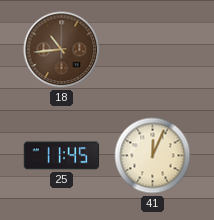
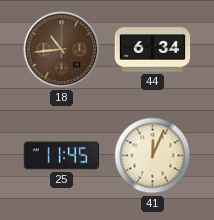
44: none -> 6:34 (153, 50)
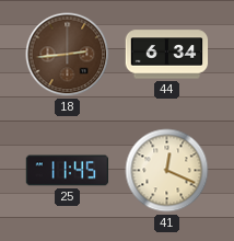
18: 10:44 -> 2:44 (68, 55)
41: 12:04 -> 12:19 (167, 171)
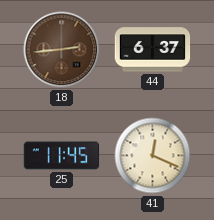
44: 6:34 -> 6:37 (153, 50)
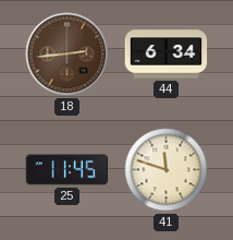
44: 6:37 -> 6:34 (167, 55)
41: 12:19 -> 11:48 (167, 170)
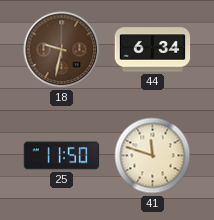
18: 2:44 -> 9:32 (62, 50)
25: 11:45 -> 11:50 (62, 156)
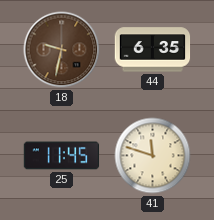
44: 6:34 -> 6:35 (153, 50)
25: 11:50 -> 11:45 (62, 156)
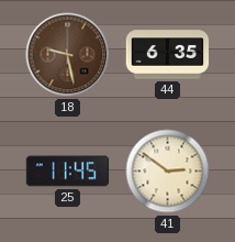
18: 9:32 -> 9:28 (68, 55)
41: 11:48 -> 2:51 (168, 172)
